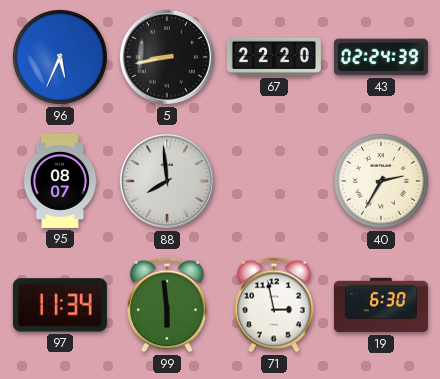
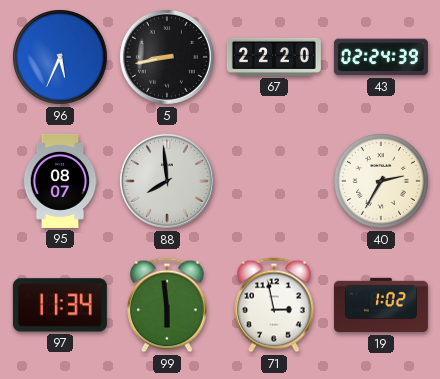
19: 6:30 -> 1:02 (381, 305)
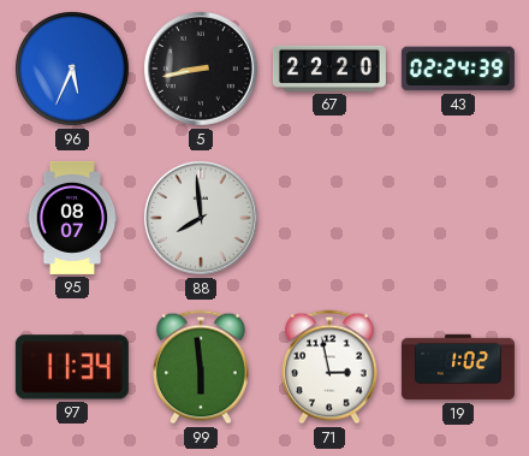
40: 2:35 -> none (382, 182)
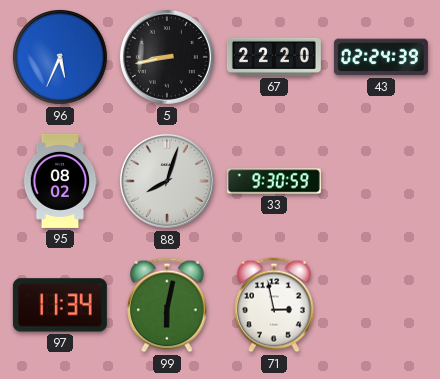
95: 08:07 -> 08:02 (60, 181)
88: 7:59 -> 8:03 (167, 181)
33: none -> 9:30 (274, 181)
99: 5:59 -> 6:02 (168, 305)
19: 1:02 -> none (458, 367)
